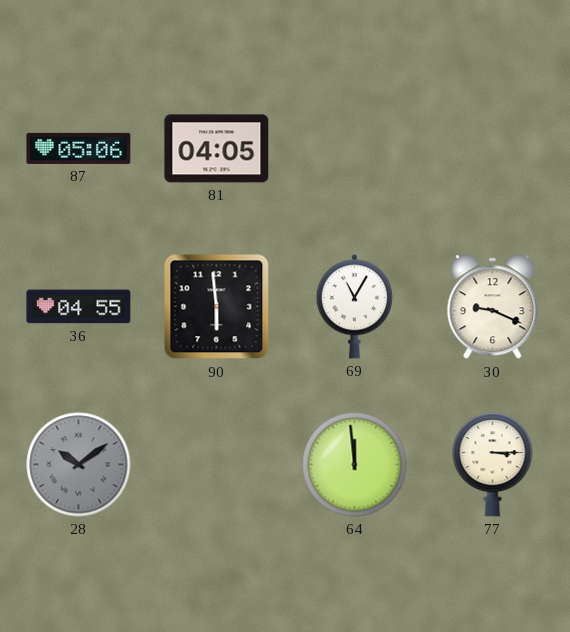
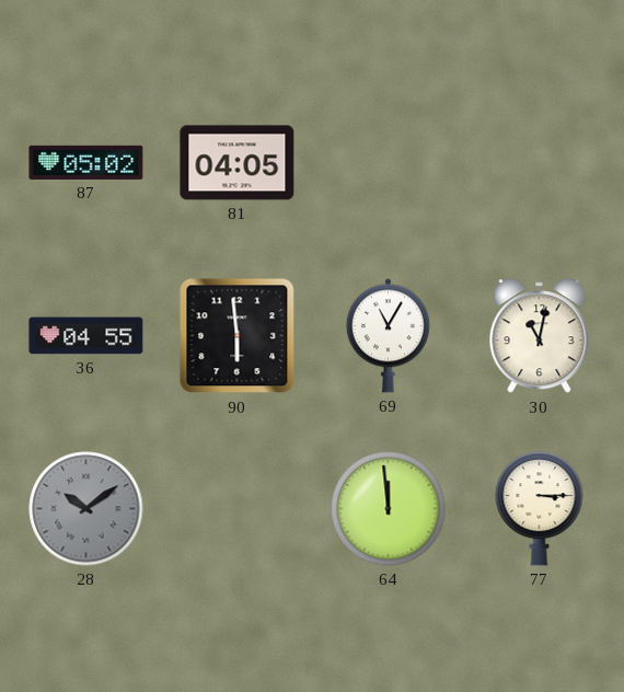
87: 05:06 -> 05:02 (86, 162)
30: 9:19 -> 11:02 (540, 336)
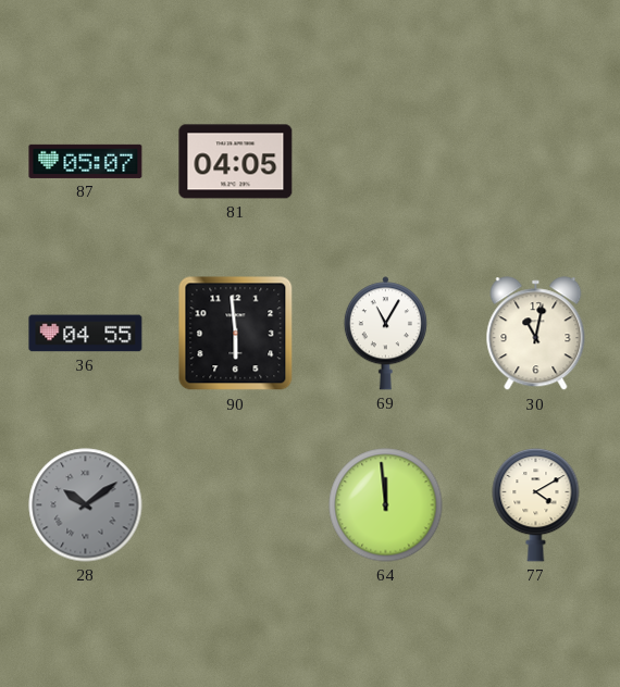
87: 05:02 -> 05:07 (86, 161)
77: 3:15 -> 4:10 (536, 505)
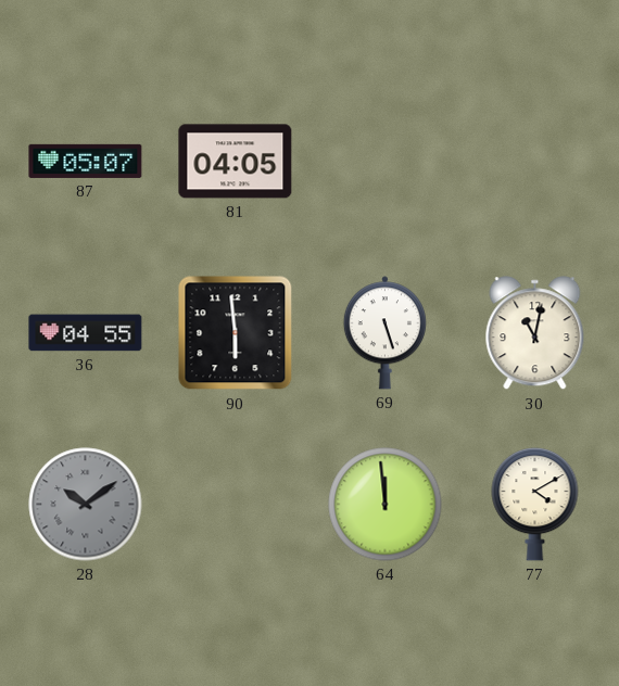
69: 11:05 -> 5:27 (384, 333)
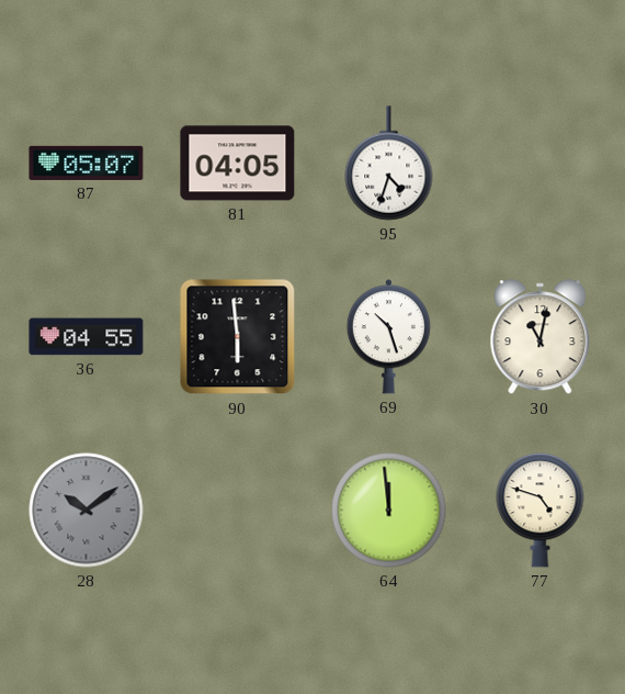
95: none -> 4:33 (389, 164)
69: 5:27 -> 10:27 (388, 337)
77: 4:10 -> 4:48 (541, 511)
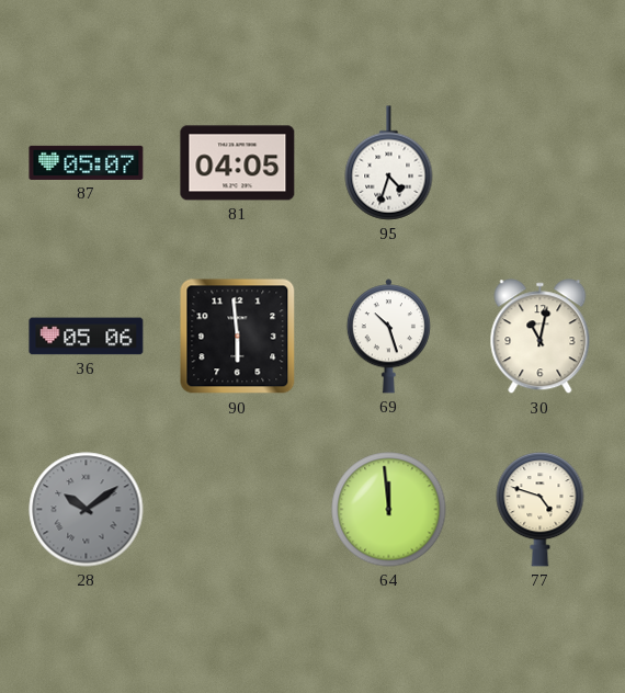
36: 04:55 -> 05:06 (87, 337)
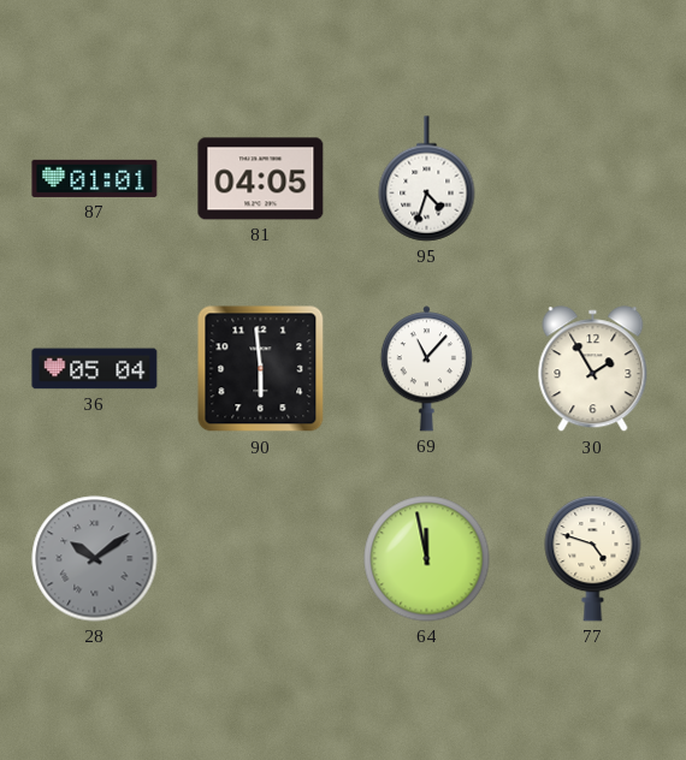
87: 05:07 -> 01:01 (95, 178)
36: 05:06 -> 05:04 (95, 369)
69: 10:27 -> 11:07 (426, 369)
30: 11:02 -> 1:55 (593, 369)
64: 11:59 -> 11:58 (427, 559)
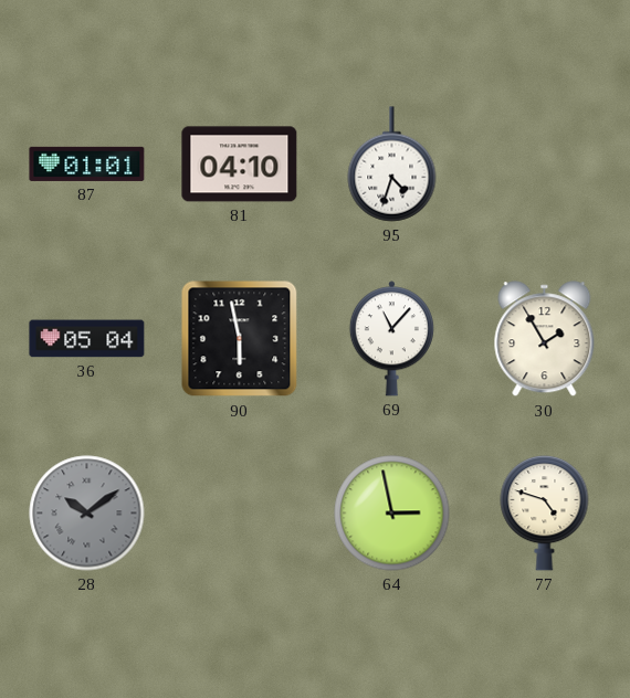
81: 04:05 -> 04:10 (240, 165)
90: 5:59 -> 5:58 (240, 339)
64: 11:58 -> 2:58 (392, 514)
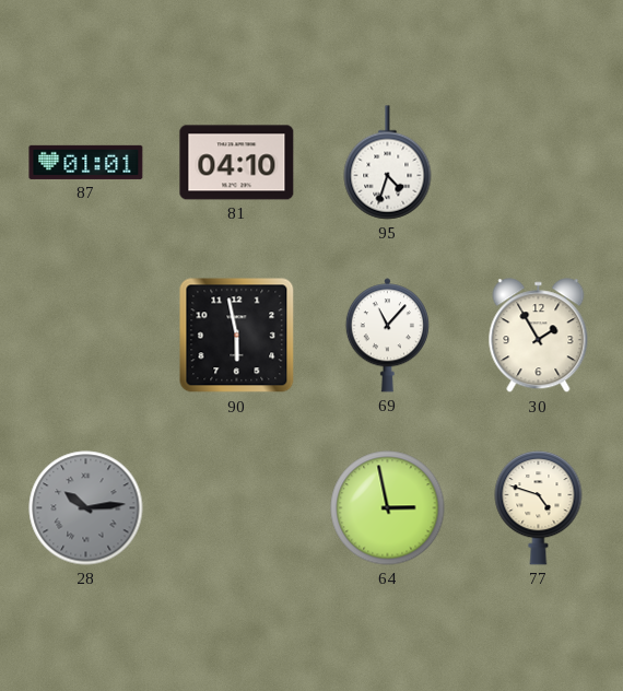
36: 05:04 -> none (87, 339)
28: 10:09 -> 10:14 (86, 508)
